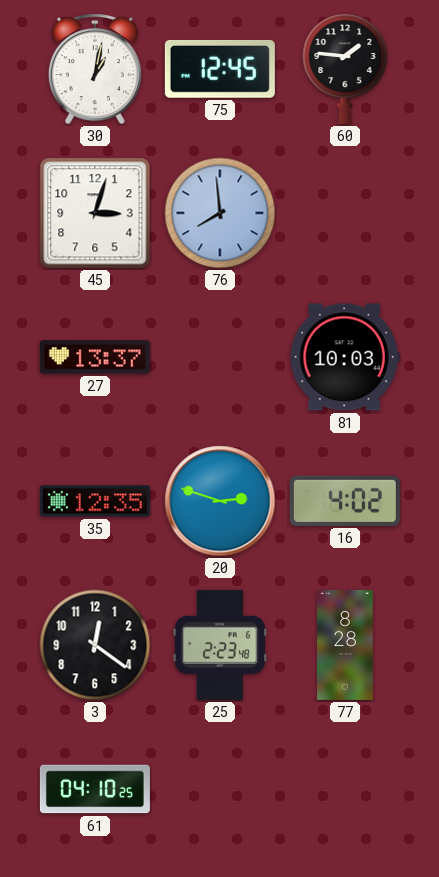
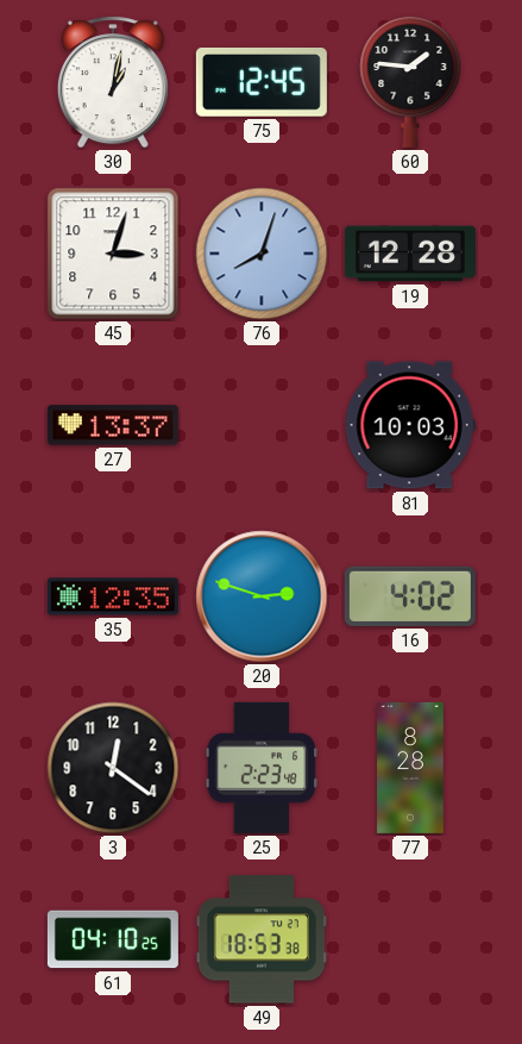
76: 7:59 -> 8:03 (262, 254)
19: none -> 12:28 (410, 254)
49: none -> 18:53 (262, 939)
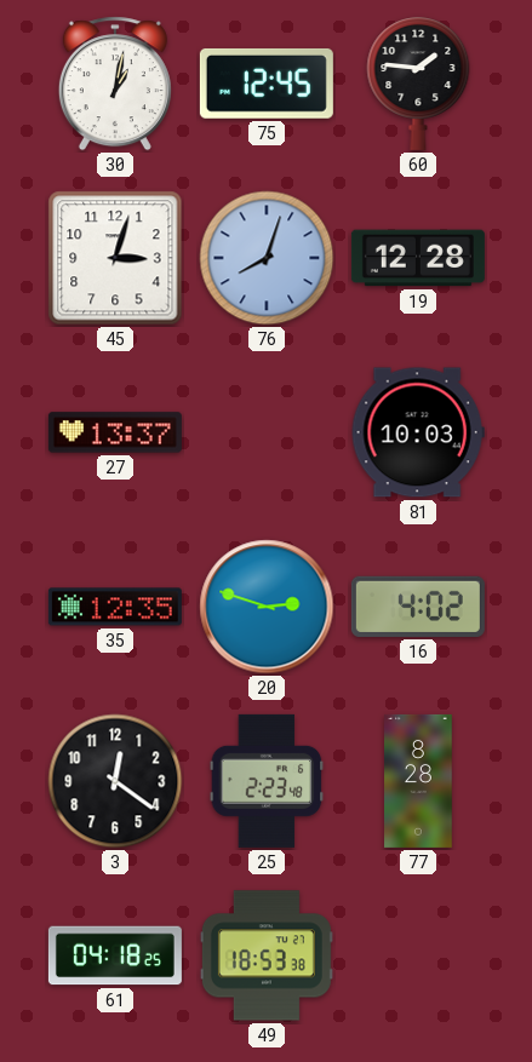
61: 04:10 -> 04:18 (115, 955)
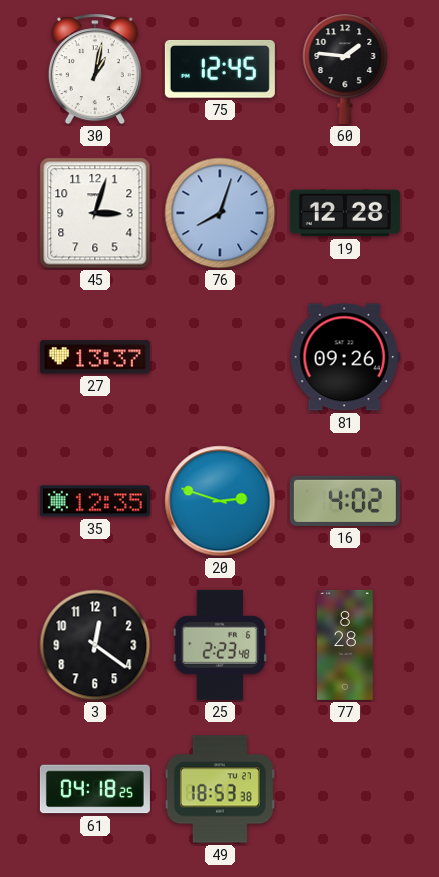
81: 10:03 -> 09:26 (345, 357)
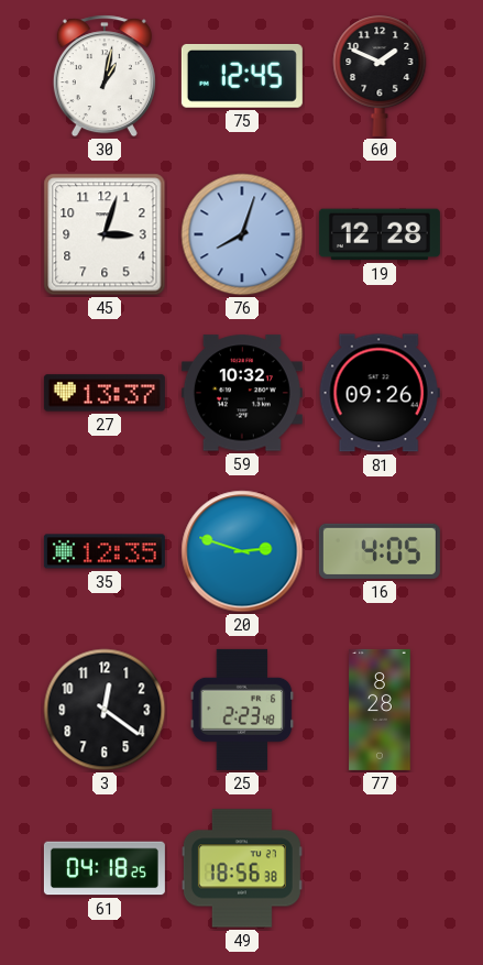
60: 1:46 -> 1:49 (380, 76)
59: none -> 10:32 (242, 393)
16: 4:02 -> 4:05 (380, 551)
49: 18:53 -> 18:56 (242, 868)
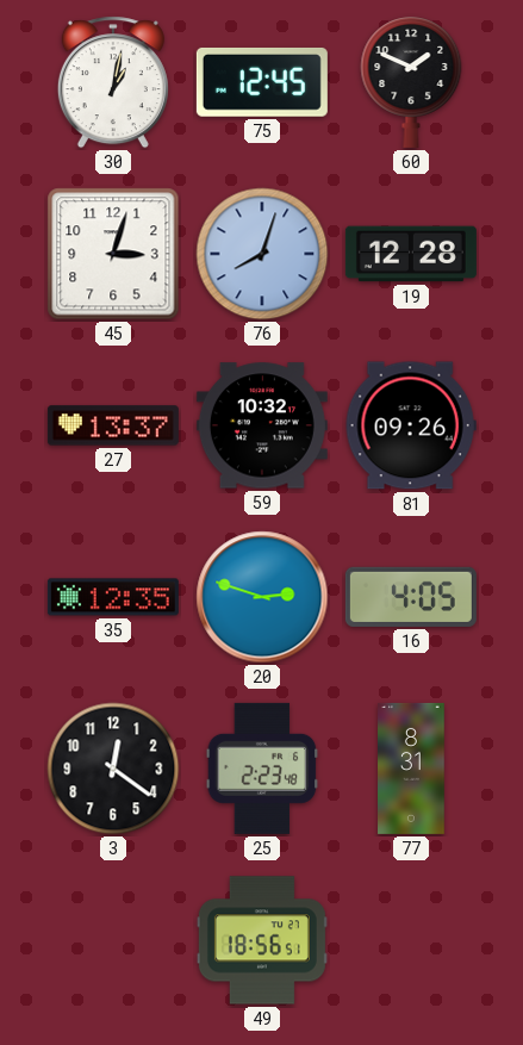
77: 8:28 -> 8:31 (411, 769)
61: 04:18 -> none (105, 868)
49: 18:56:38 -> 18:56:51 (262, 940)
